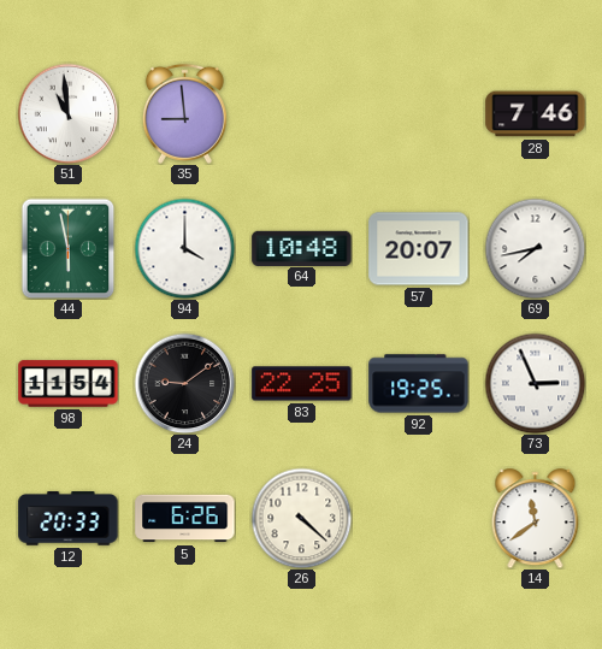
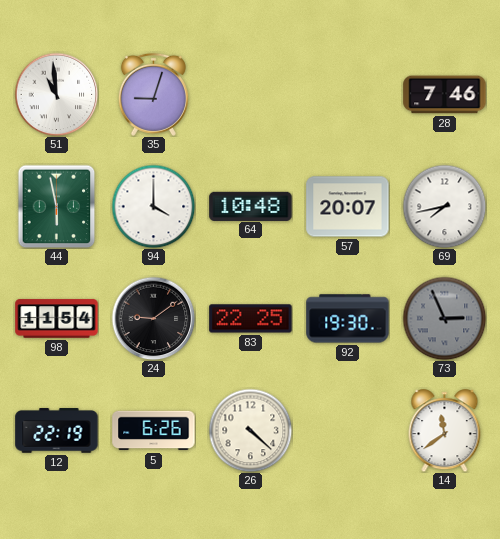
35: 8:59 -> 9:03 (153, 94)
92: 19:25 -> 19:30 (348, 319)
73 dial: white -> grey (444, 318)
12: 20:33 -> 22:19 (57, 431)
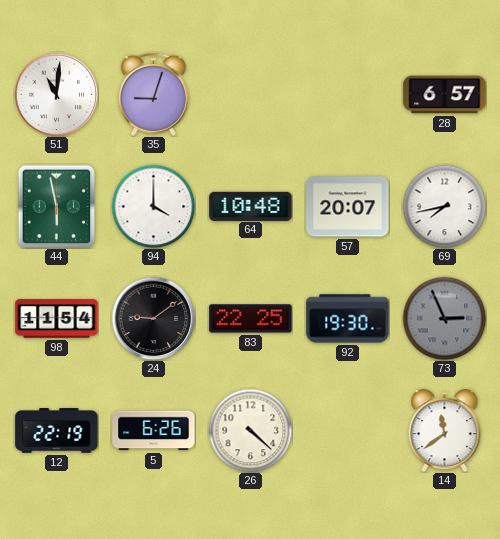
51: 10:59 -> 11:01 (56, 94)
28: 7:46 -> 6:57 (445, 95)
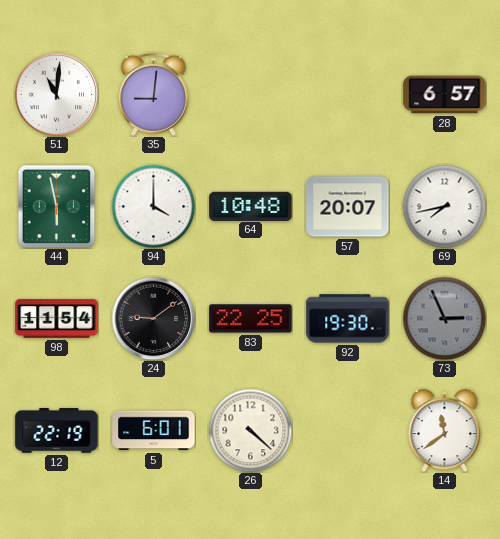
35: 9:03 -> 9:01 (153, 94)
5: 6:26 -> 6:01 (154, 431)
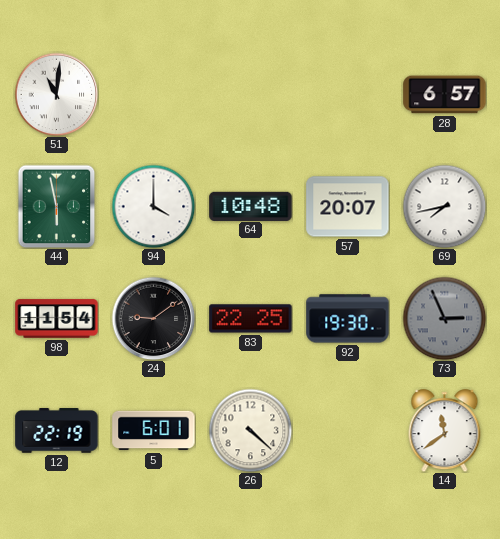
35: 9:01 -> none (153, 94)
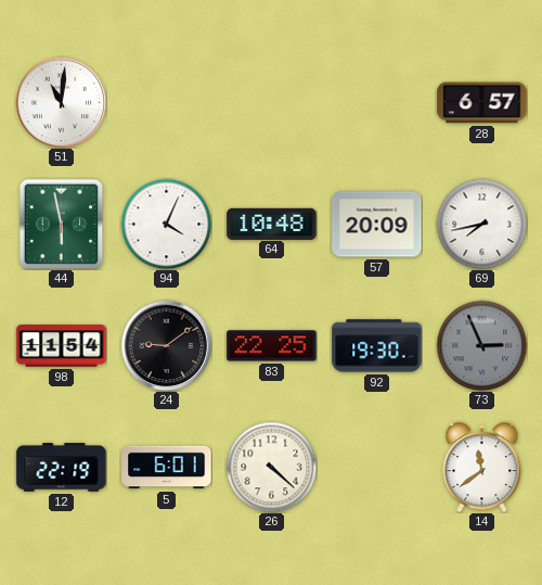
94: 4:00 -> 4:04 (166, 224)
57: 20:07 -> 20:09 (377, 225)
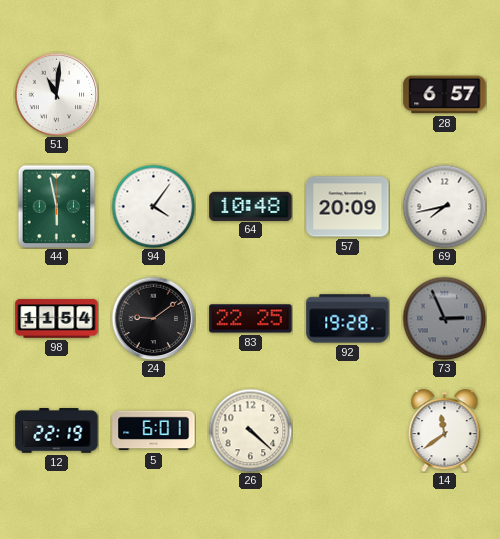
94: 4:04 -> 4:06 (153, 206)
92: 19:30 -> 19:28 (348, 319)
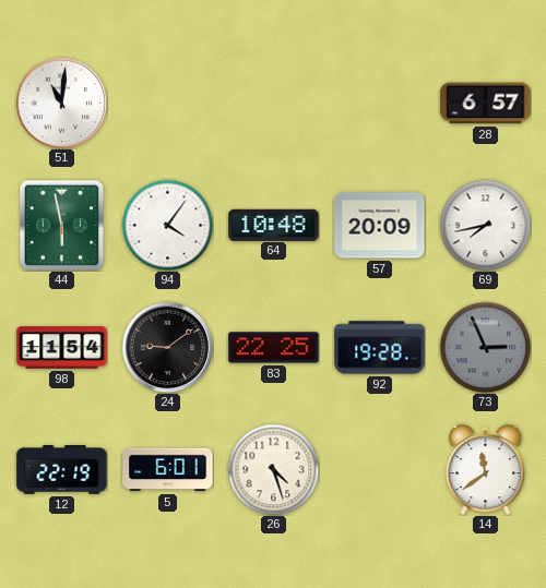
26: 4:22 -> 4:27 (273, 469)
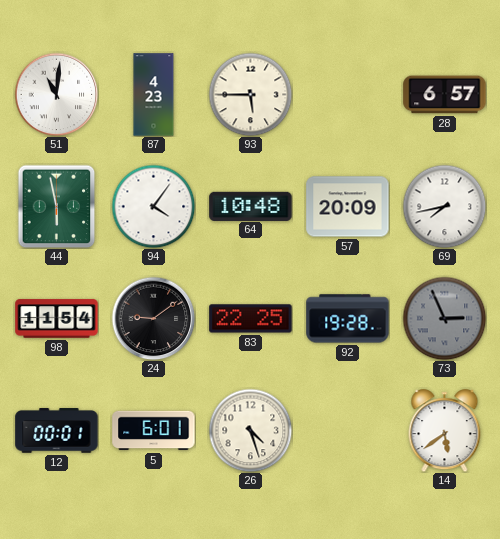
87: none -> 4:23 (154, 95)
93: none -> 5:45 (250, 94)
12: 22:19 -> 00:01 (57, 431)
14: 11:39 -> 5:39 (445, 431)
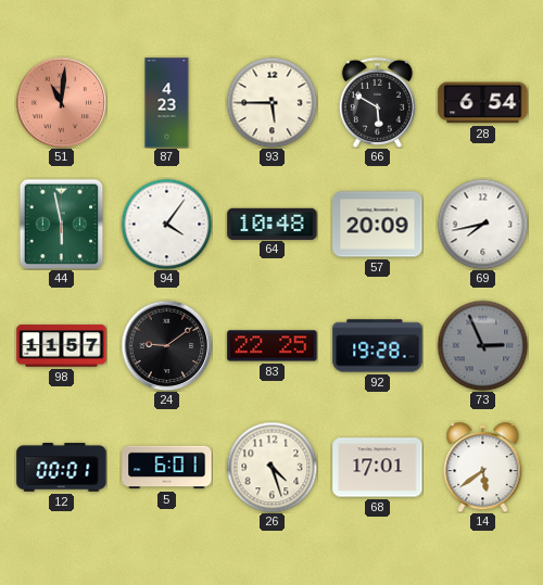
51 dial: white -> salmon (61, 102)
66: none -> 5:50 (377, 102)
28: 6:57 -> 6:54 (483, 103)
98: 11:54 -> 11:57 (62, 346)
68: none -> 17:01 (378, 468)
